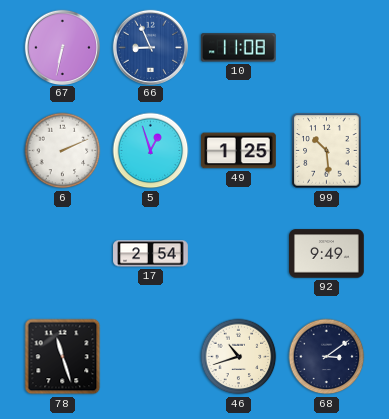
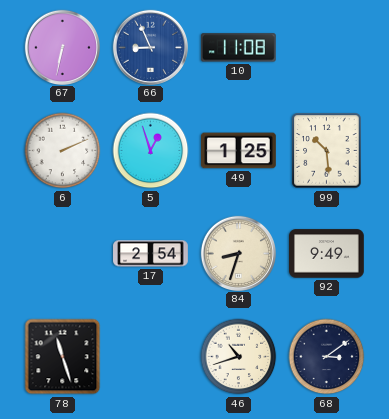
84: none -> 8:33 (238, 253)
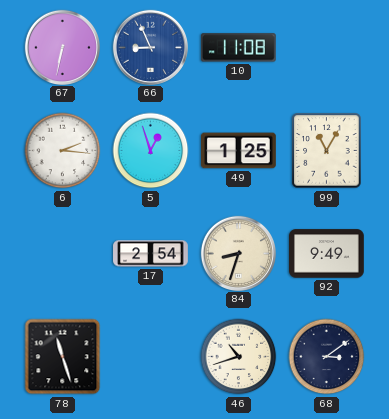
6: 2:11 -> 2:16 (63, 151)
99: 10:29 -> 11:05 (327, 151)
